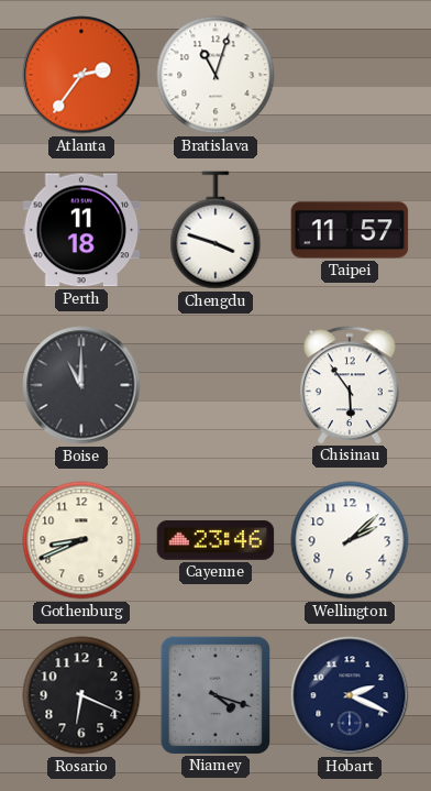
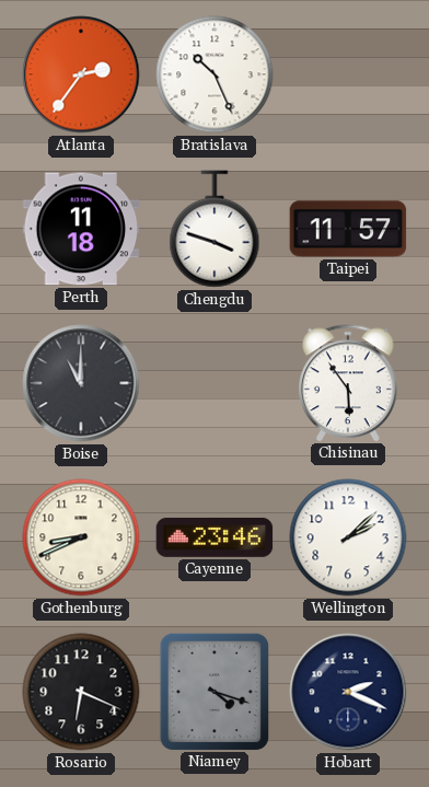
Bratislava: 11:03 -> 10:26 (215, 74)
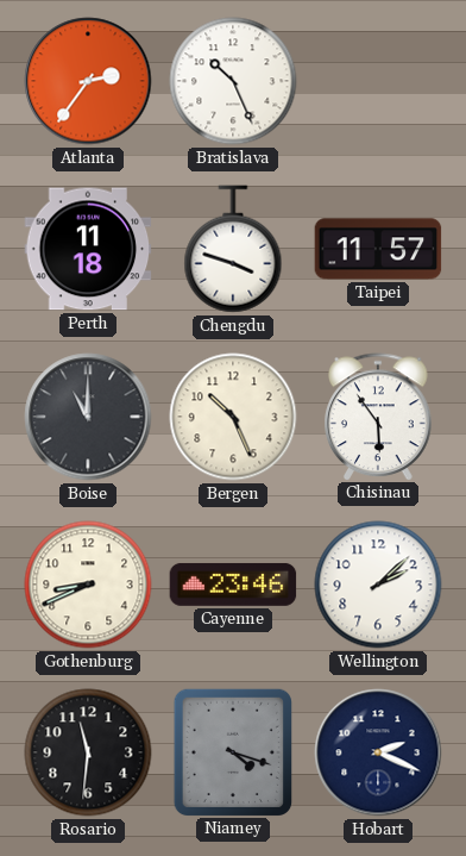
Bergen: none -> 10:26 (233, 417)
Rosario: 6:19 -> 11:31 (88, 752)
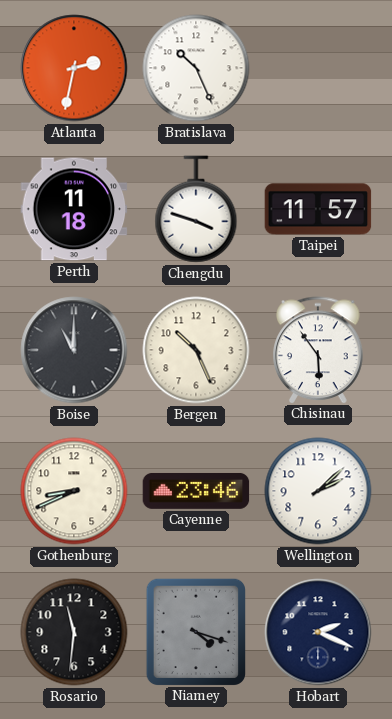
Atlanta: 2:36 -> 2:32 (74, 68)
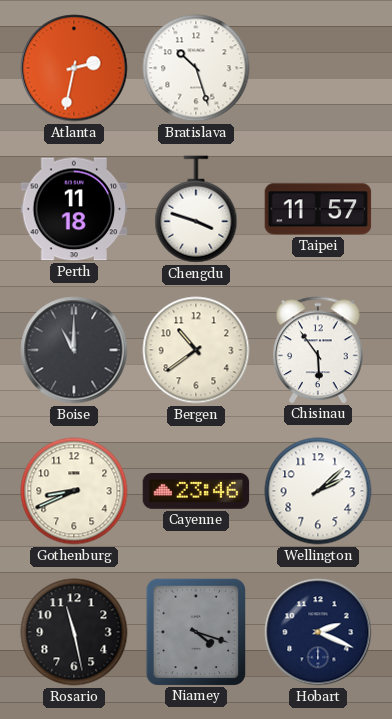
Bratislava: 10:26 -> 10:27 (196, 68)
Bergen: 10:26 -> 10:39 (196, 350)
Rosario: 11:31 -> 11:28 (74, 632)
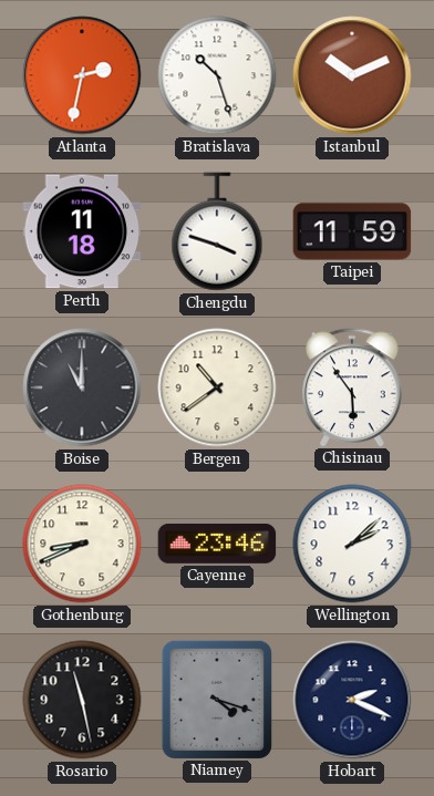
Istanbul: none -> 10:11 (352, 75)
Taipei: 11:57 -> 11:59 (352, 231)
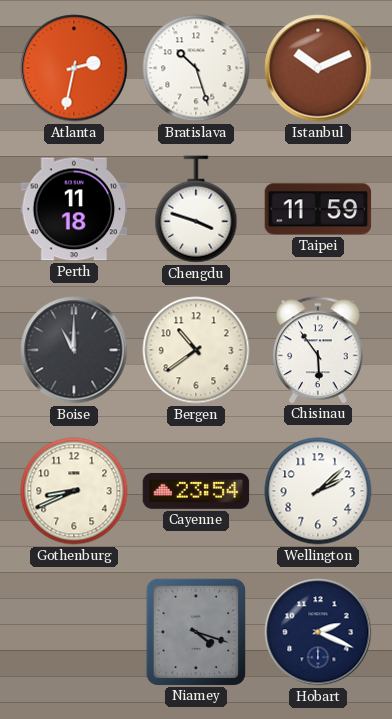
Cayenne: 23:46 -> 23:54 (196, 491)
Rosario: 11:28 -> none (82, 700)
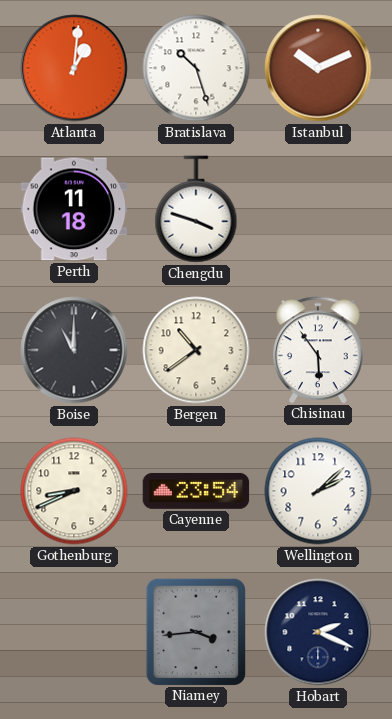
Atlanta: 2:32 -> 1:01 (74, 68)
Taipei: 11:59 -> none (318, 209)
Niamey: 4:18 -> 3:44 (195, 631)
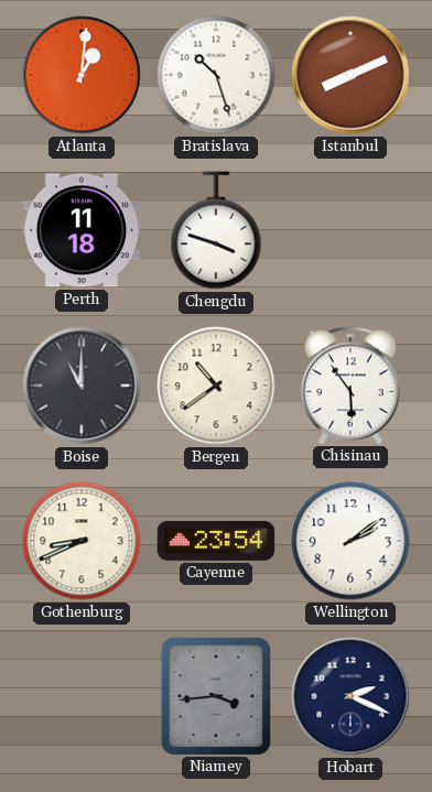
Istanbul: 10:11 -> 8:11 (350, 75)
Wellington: 2:08 -> 2:09 (350, 541)
